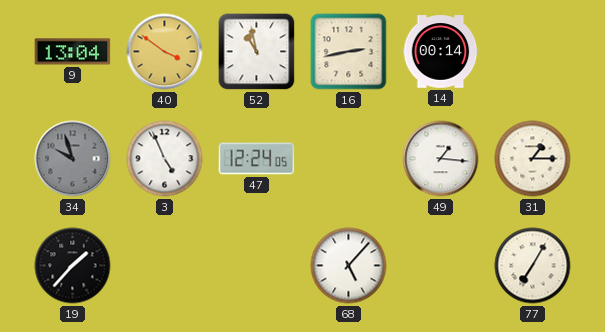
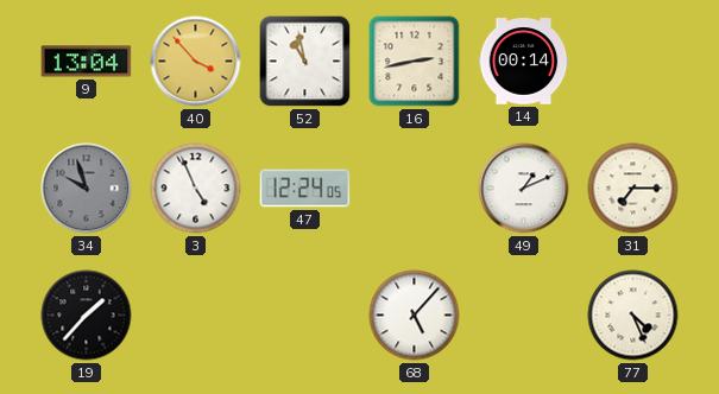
40: 3:51 -> 3:53 (196, 62)
49: 1:16 -> 1:11 (524, 189)
31: 1:15 -> 7:15 (633, 189)
77: 7:05 -> 4:26 (633, 316)
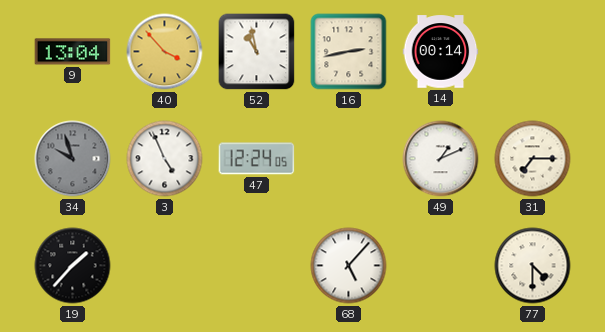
77: 4:26 -> 4:30 (533, 266)
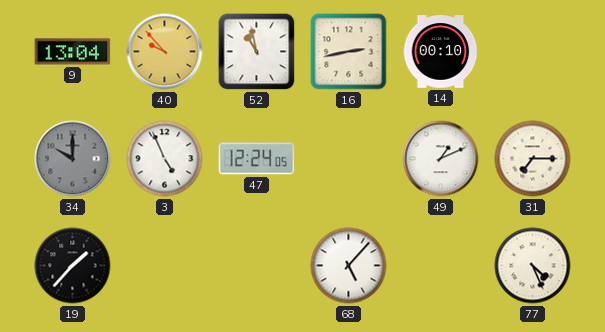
40: 3:53 -> 9:53 (165, 52)
14: 00:14 -> 00:10 (441, 52)
34: 9:57 -> 10:00 (73, 159)
77: 4:30 -> 4:26 (533, 266)
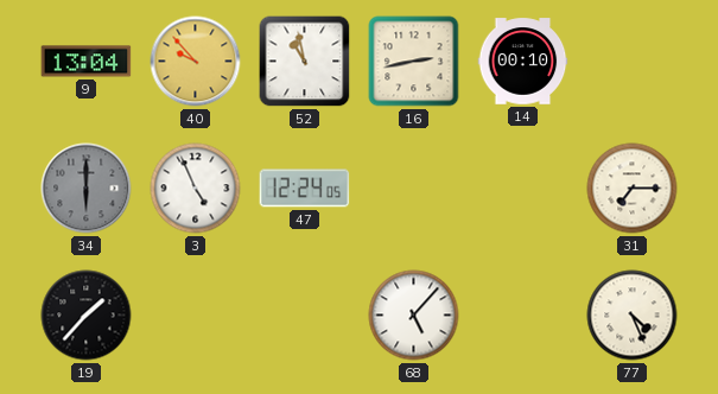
34: 10:00 -> 6:00 (87, 189)
49: 1:11 -> none (441, 159)
